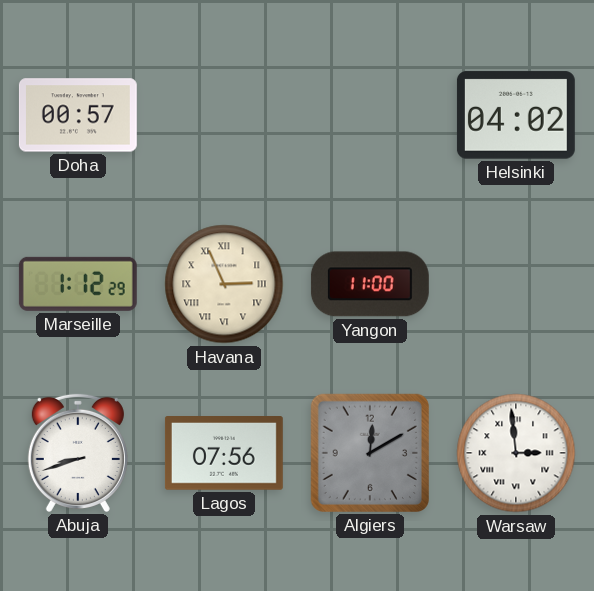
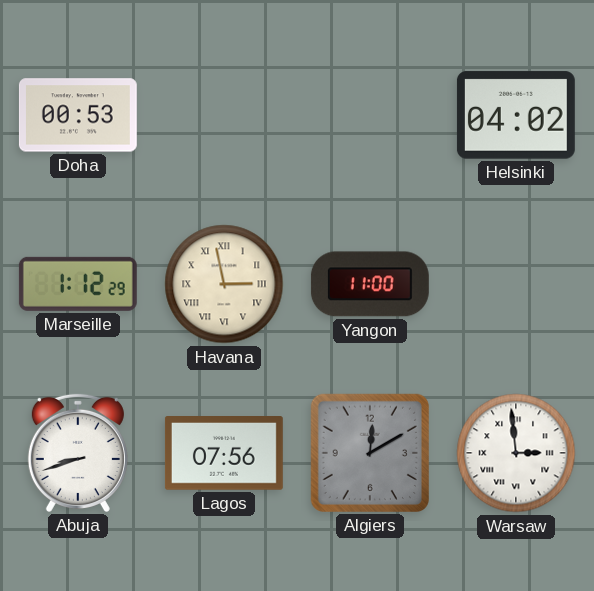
Doha: 00:57 -> 00:53 (78, 115)
Havana: 2:56 -> 2:58 (224, 284)
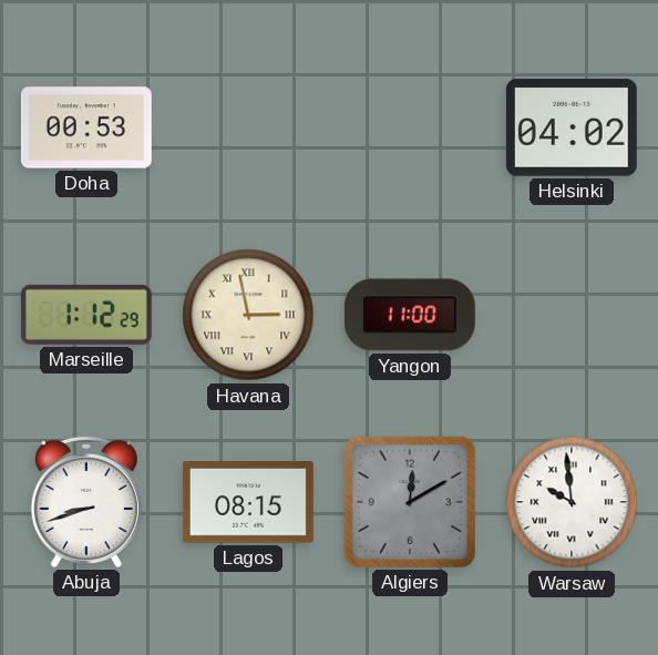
Lagos: 07:56 -> 08:15 (248, 503)
Warsaw: 2:59 -> 9:59 (572, 502)
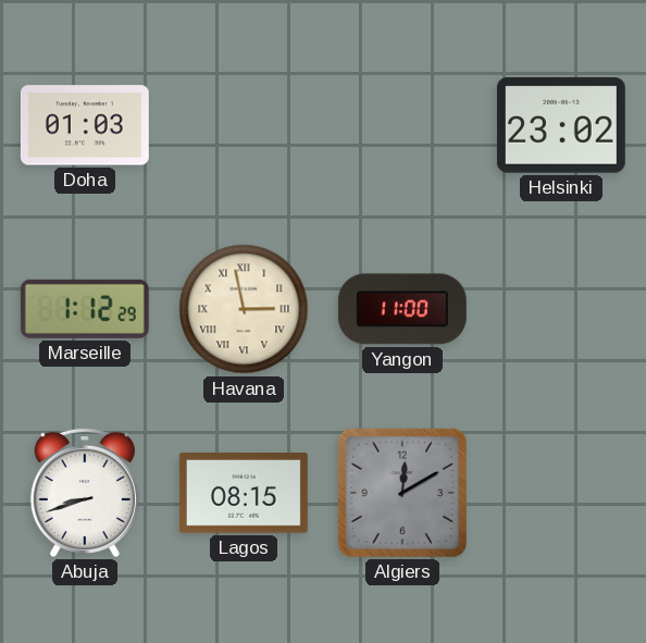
Doha: 00:53 -> 01:03 (85, 125)
Helsinki: 04:02 -> 23:02 (561, 125)
Warsaw: 9:59 -> none (572, 502)
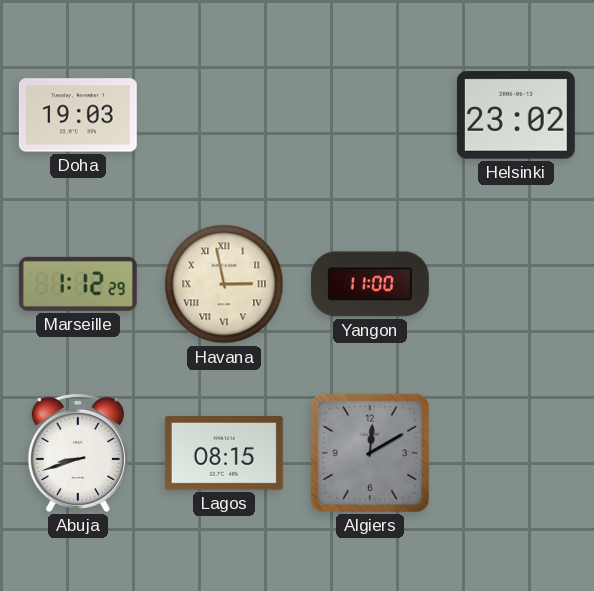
Doha: 01:03 -> 19:03 (78, 115)
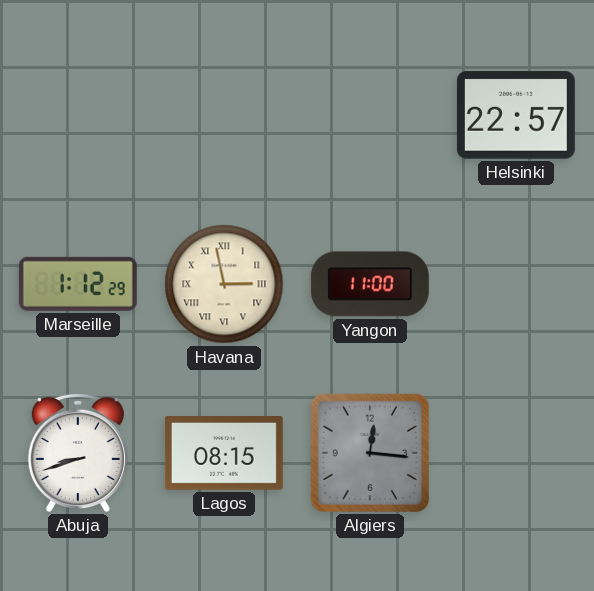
Doha: 19:03 -> none (78, 115)
Helsinki: 23:02 -> 22:57 (516, 115)
Algiers: 12:10 -> 12:16 (370, 453)
